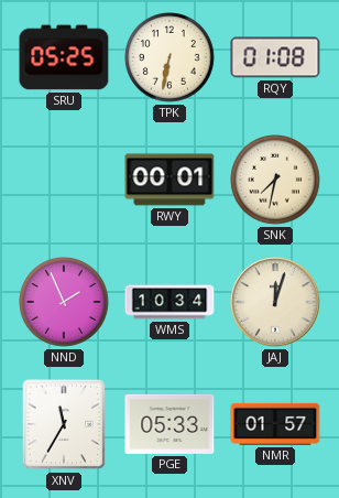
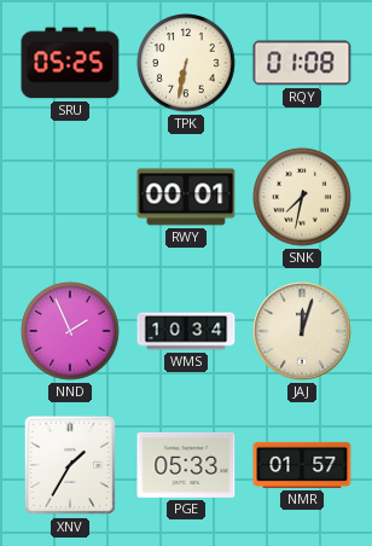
XNV: 11:35 -> 1:35 (70, 465)
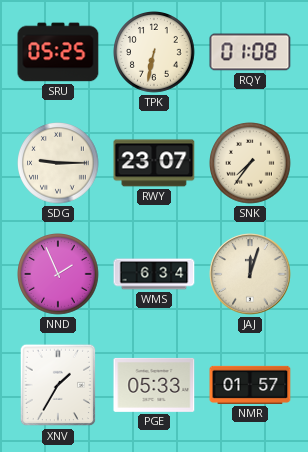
SDG: none -> 9:15 (59, 164)
RWY: 00:01 -> 23:07 (154, 163)
SNK: 7:32 -> 7:36 (251, 164)
WMS: 10:34 -> 6:34 (154, 274)
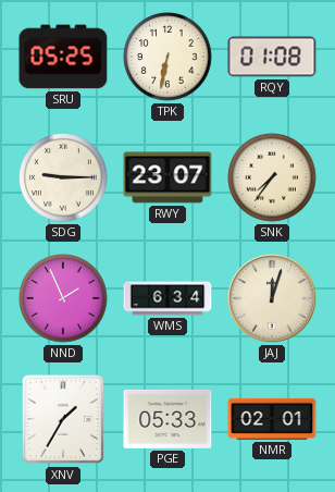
NMR: 01:57 -> 02:01 (272, 419)
